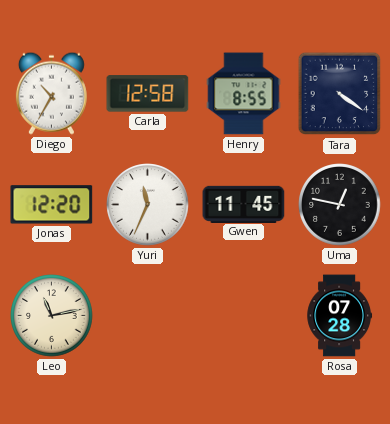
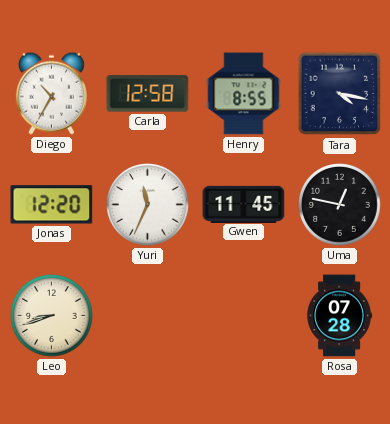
Tara: 4:21 -> 4:17 (340, 94)
Leo: 11:13 -> 8:42 (52, 316)
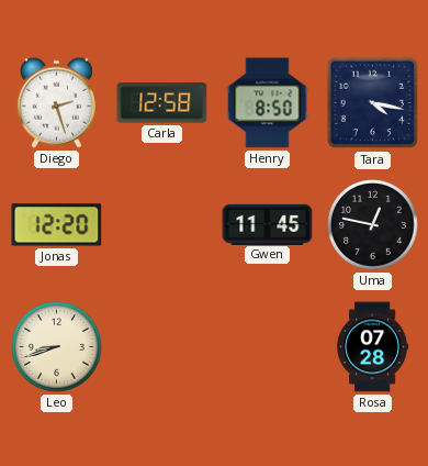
Diego: 10:35 -> 2:27 (56, 102)
Henry: 8:55 -> 8:50 (268, 103)
Yuri: 11:34 -> none (148, 205)
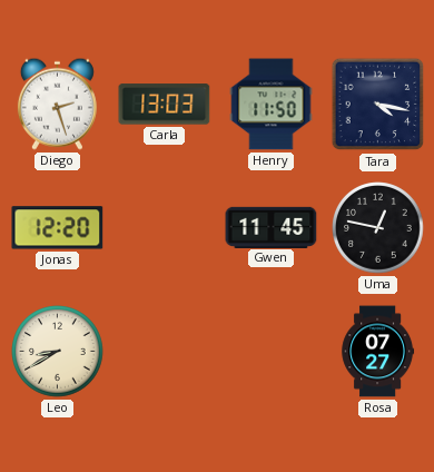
Carla: 12:58 -> 13:03 (165, 105)
Henry: 8:50 -> 11:50 (272, 105)
Leo: 8:42 -> 8:40 (58, 352)
Rosa: 07:28 -> 07:27 (378, 352)
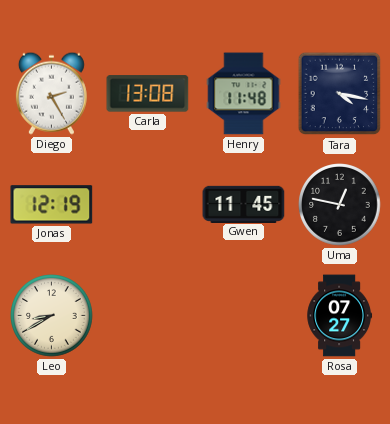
Diego: 2:27 -> 2:25 (51, 93)
Carla: 13:03 -> 13:08 (148, 94)
Henry: 11:50 -> 11:48 (244, 94)
Jonas: 12:20 -> 12:19 (52, 205)
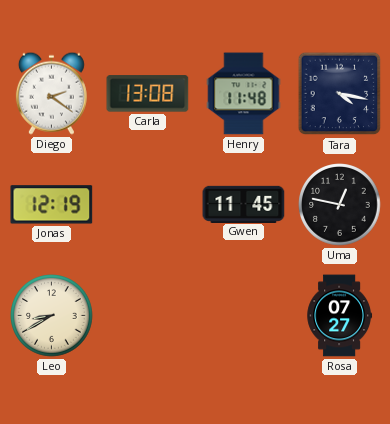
Diego: 2:25 -> 2:21 (51, 93)
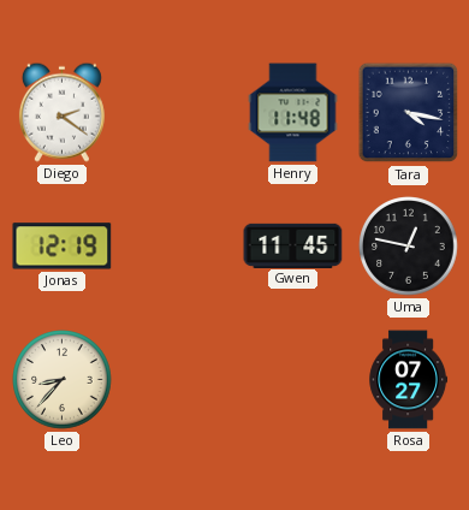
Carla: 13:08 -> none (148, 94)
Leo: 8:40 -> 8:37 (63, 380)
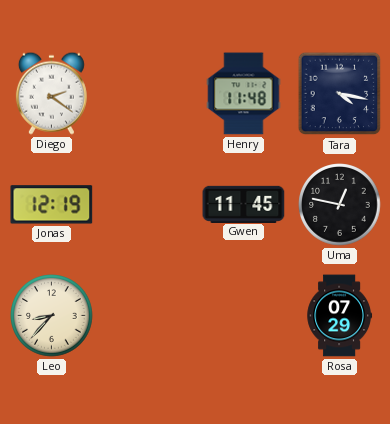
Rosa: 07:27 -> 07:29 (340, 316)
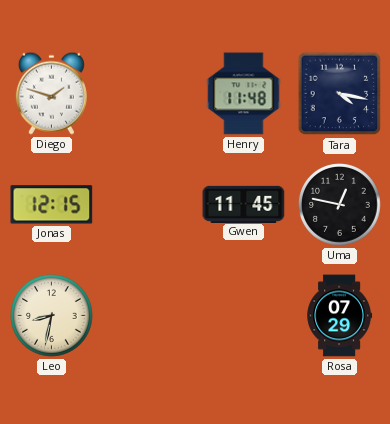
Diego: 2:21 -> 1:48 (51, 93)
Jonas: 12:19 -> 12:15 (52, 205)
Leo: 8:37 -> 8:32 (52, 316)
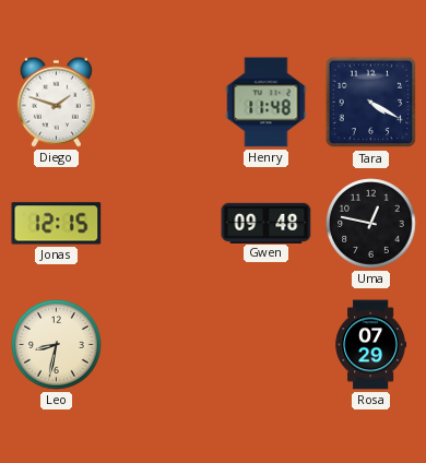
Tara: 4:17 -> 4:20 (371, 103)
Gwen: 11:45 -> 09:48 (267, 223)
